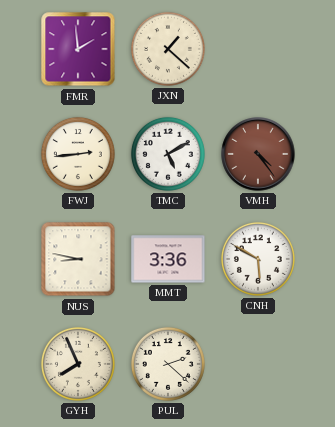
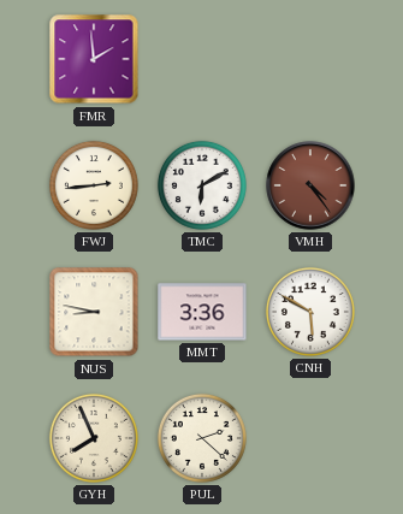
JXN: 1:22 -> none (168, 49)
TMC: 5:10 -> 6:10 (202, 185)
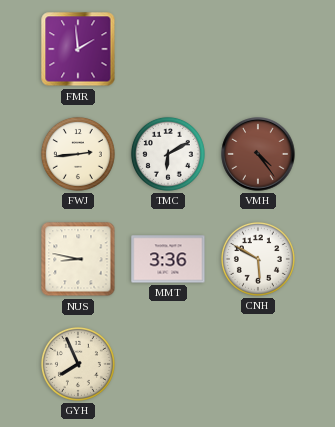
PUL: 2:22 -> none (202, 438)
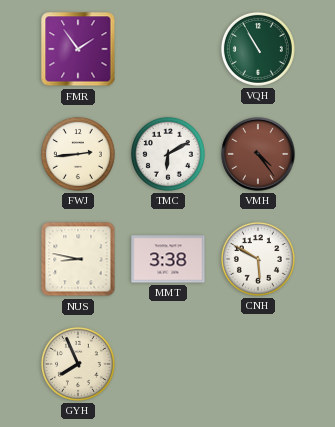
FMR: 1:59 -> 1:54 (78, 49)
VQH: none -> 10:55 (258, 49)
MMT: 3:36 -> 3:38 (168, 259)
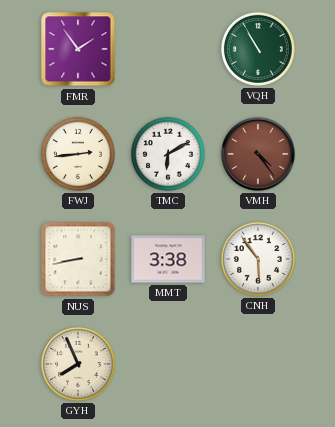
NUS: 8:47 -> 8:43 (78, 259)
CNH: 5:50 -> 5:54 (258, 259)
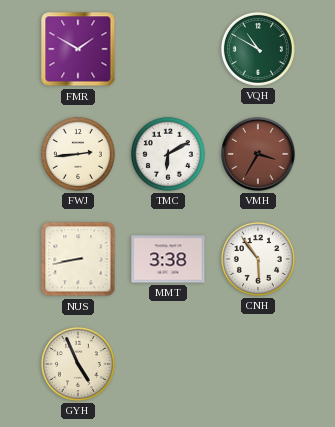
FMR: 1:54 -> 1:50 (78, 49)
VQH: 10:55 -> 10:50 (258, 49)
VMH: 4:24 -> 3:35 (258, 154)
GYH: 7:56 -> 4:56 (78, 364)
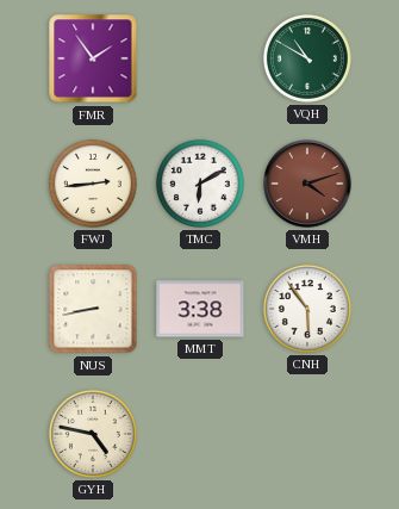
FMR: 1:50 -> 1:54 (93, 58)
VMH: 3:35 -> 4:12 (307, 184)
GYH: 4:56 -> 4:47 (93, 434)
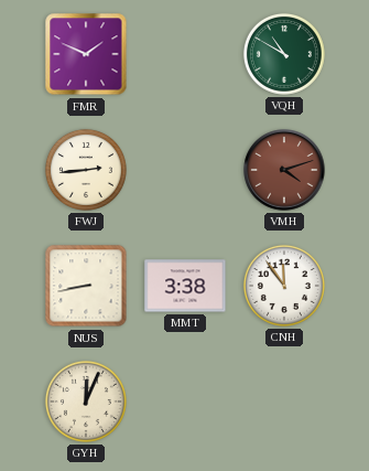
FMR: 1:54 -> 1:49 (86, 54)
TMC: 6:10 -> none (200, 184)
CNH: 5:54 -> 11:54 (284, 286)
GYH: 4:47 -> 12:04 (86, 402)
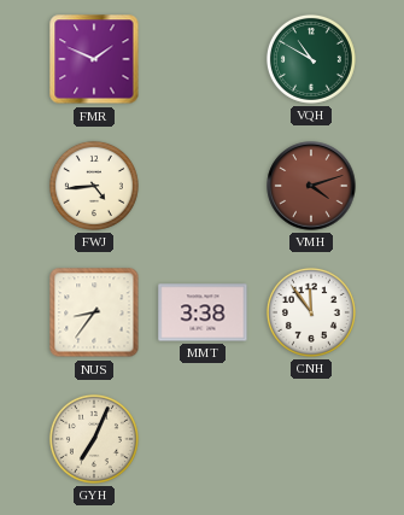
FWJ: 2:44 -> 4:44 (94, 186)
NUS: 8:43 -> 8:36 (94, 312)
GYH: 12:04 -> 7:04 (94, 439)
